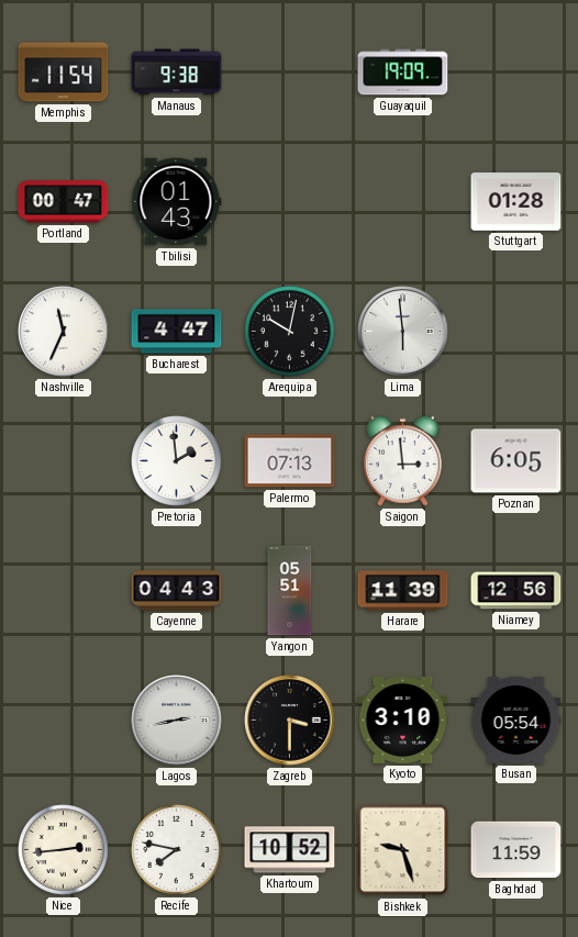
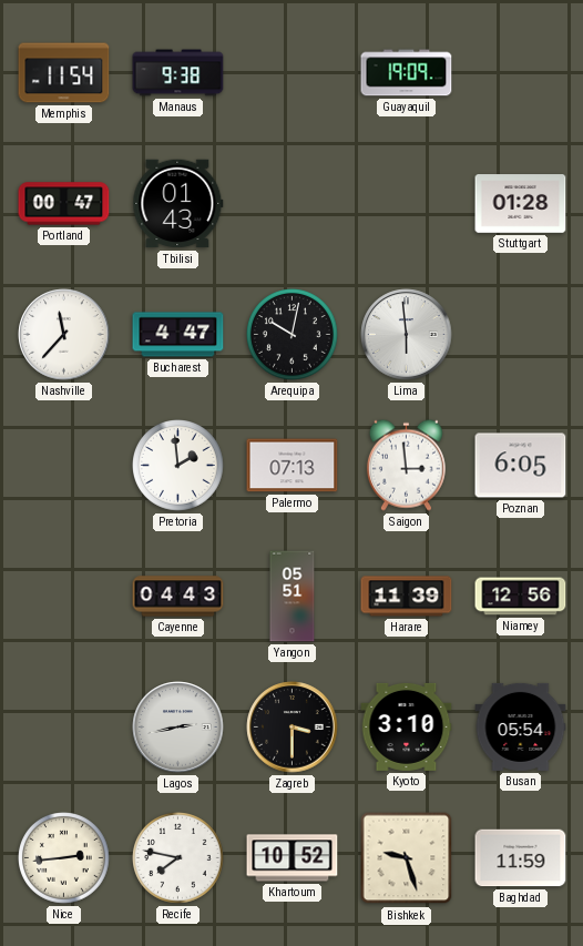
Nashville: 11:34 -> 11:37 (64, 335)
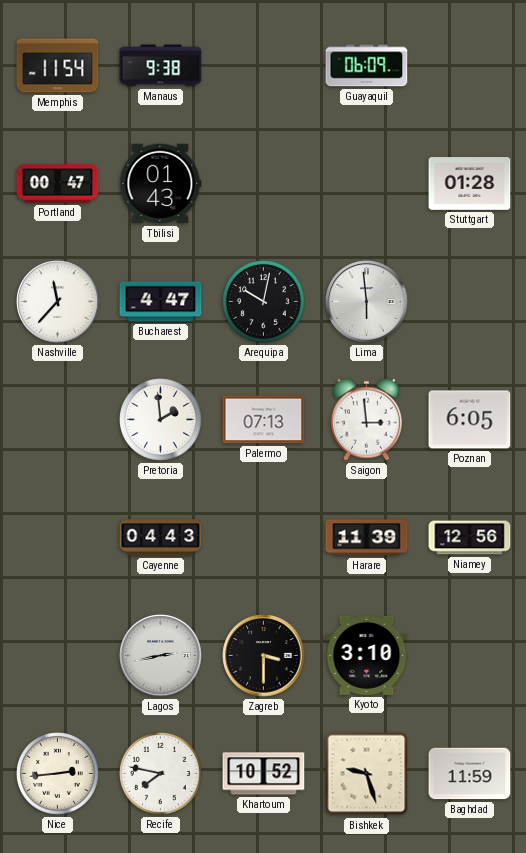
Guayaquil: 19:09 -> 06:09 (367, 66)
Yangon: 05:51 -> none (293, 597)
Busan: 05:54 -> none (521, 726)
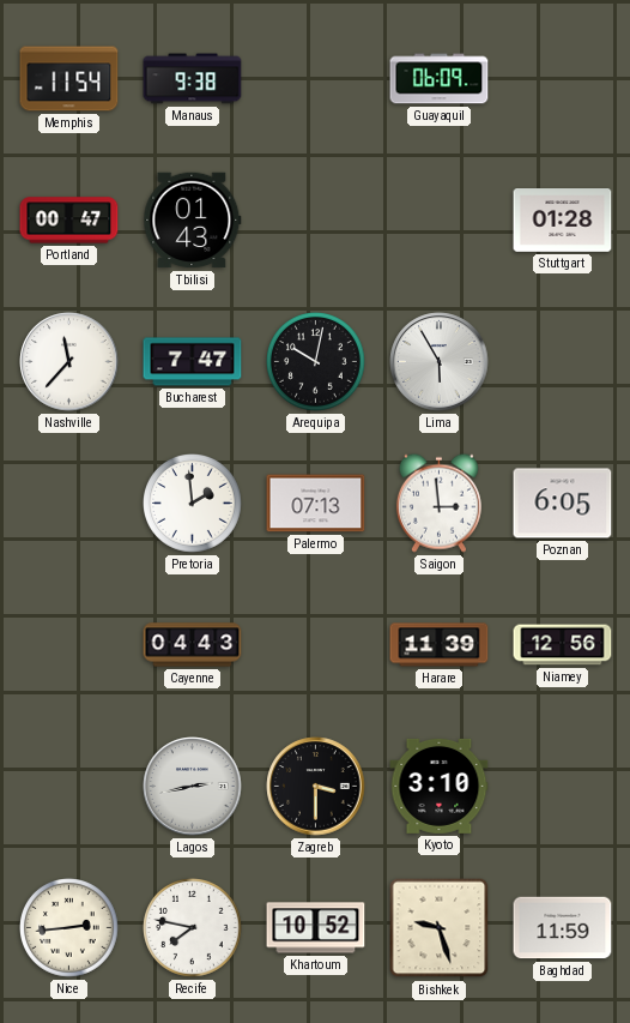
Bucharest: 4:47 -> 7:47 (193, 362)
Lima: 5:59 -> 5:55 (440, 362)
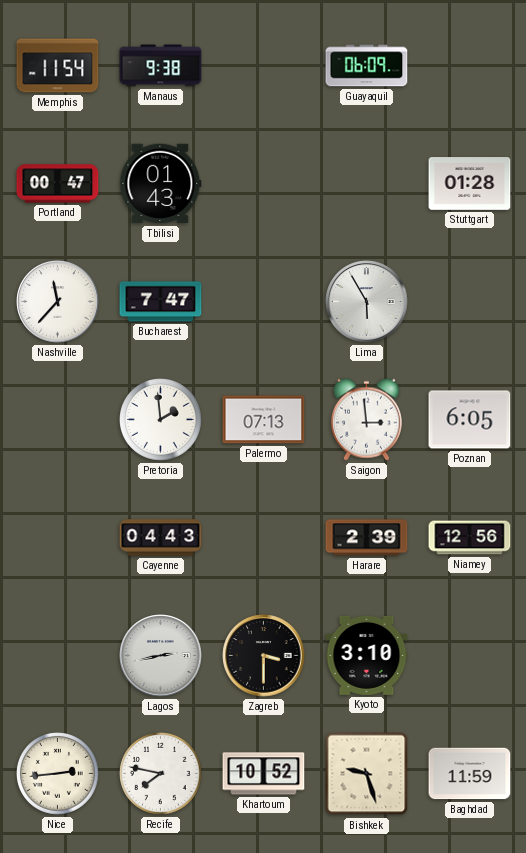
Arequipa: 10:02 -> none (316, 362)
Harare: 11:39 -> 2:39 (367, 538)
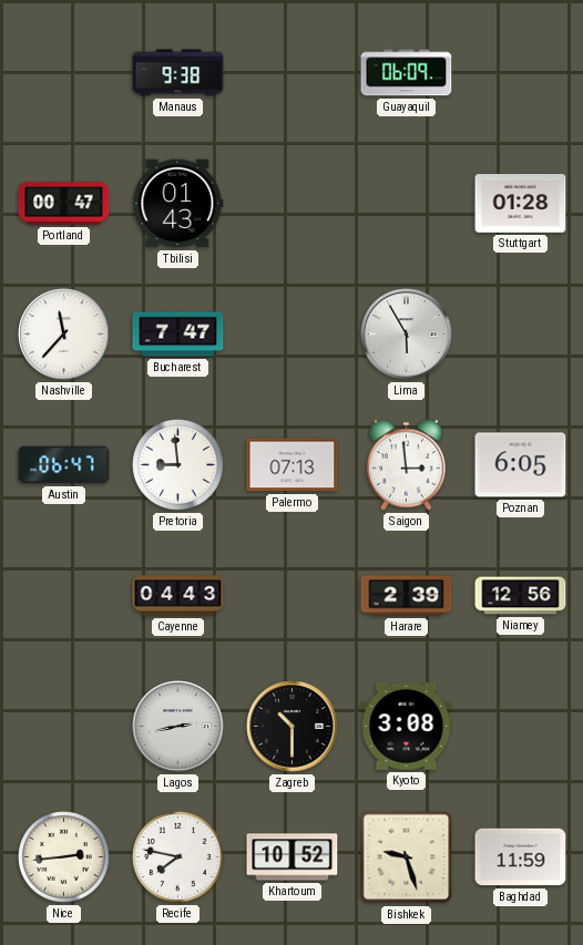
Memphis: 11:54 -> none (58, 66)
Austin: none -> 06:47 (64, 465)
Pretoria: 1:59 -> 8:59 (178, 465)
Zagreb: 3:30 -> 10:30 (293, 727)
Kyoto: 3:10 -> 3:08 (407, 726)
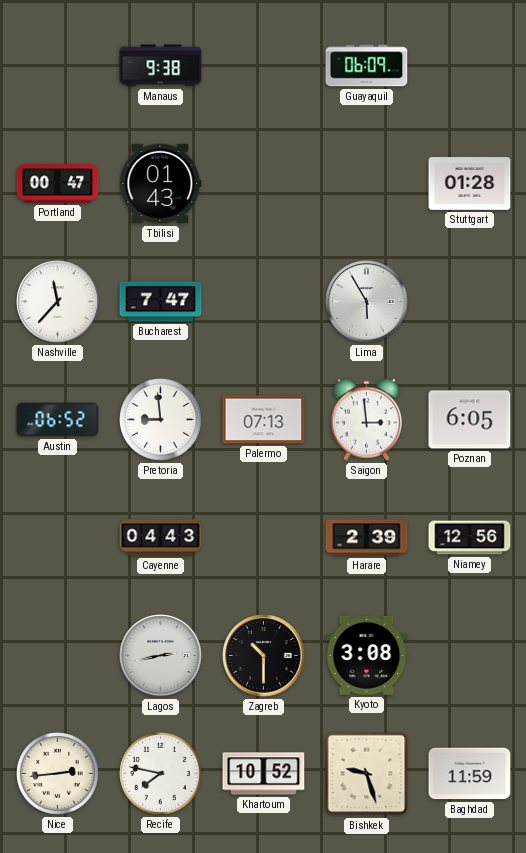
Austin: 06:47 -> 06:52 (58, 420)
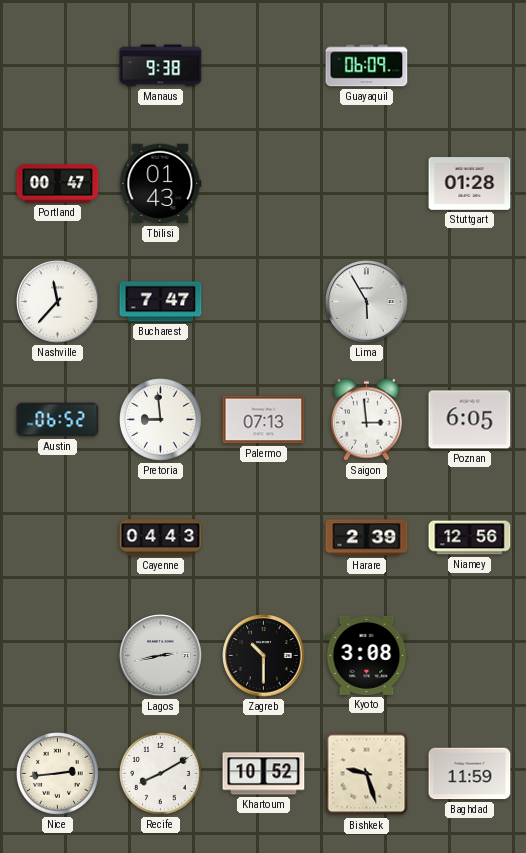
Recife: 7:47 -> 8:10 (161, 774)
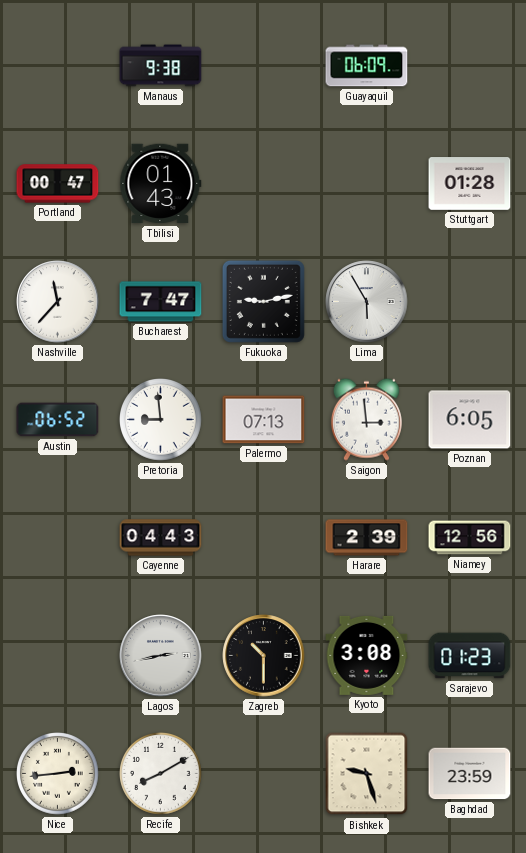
Fukuoka: none -> 9:13 (263, 301)
Sarajevo: none -> 01:23 (470, 656)
Khartoum: 10:52 -> none (264, 774)
Baghdad: 11:59 -> 23:59 (470, 774)
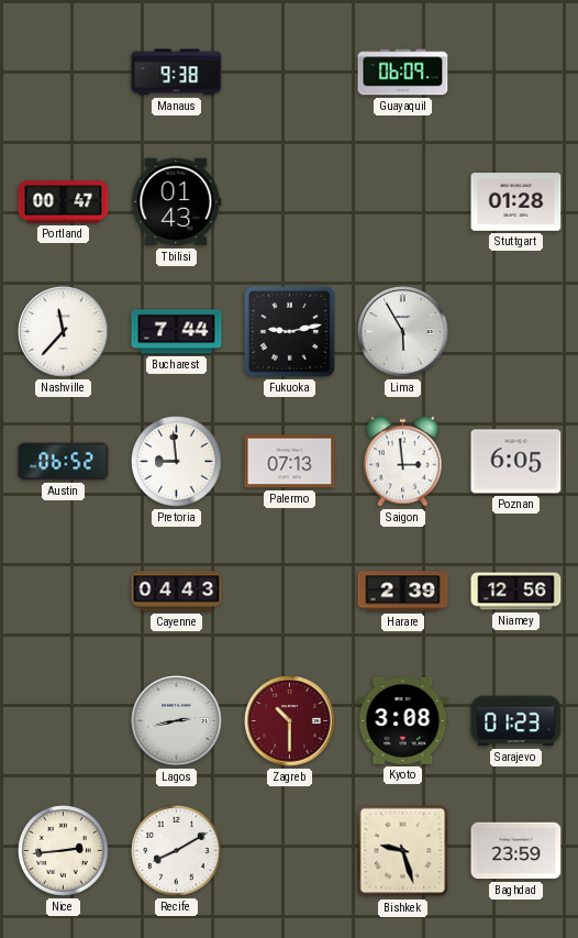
Bucharest: 7:47 -> 7:44 (177, 332)
Zagreb dial: black -> burgundy (290, 721)
